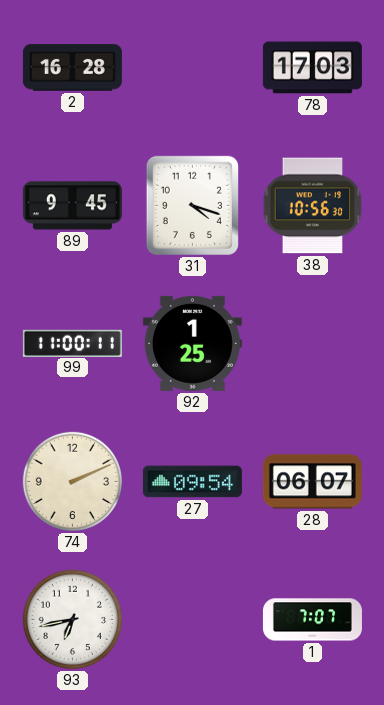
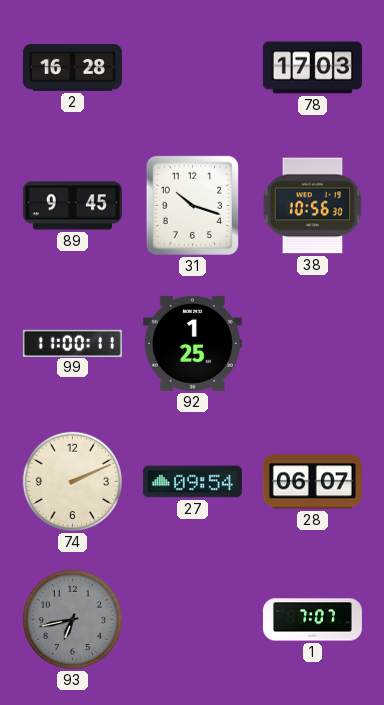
31: 4:18 -> 10:18 (192, 205)
93 dial: white -> grey (72, 619)
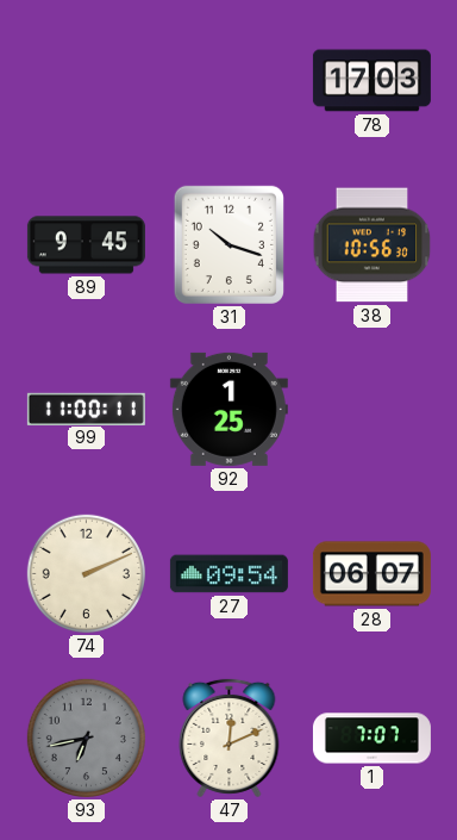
2: 16:28 -> none (72, 68)
47: none -> 12:11 (230, 738)
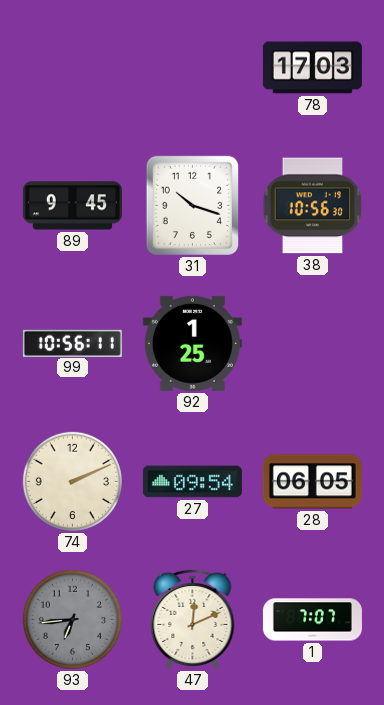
99: 11:00 -> 10:56 (72, 343)
28: 06:07 -> 06:05 (312, 482)
93: 6:43 -> 6:44 (72, 619)
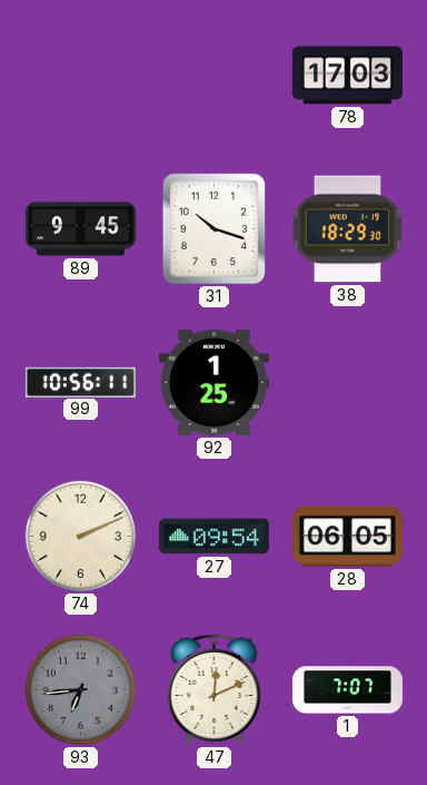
38: 10:56 -> 18:29 (348, 229)
